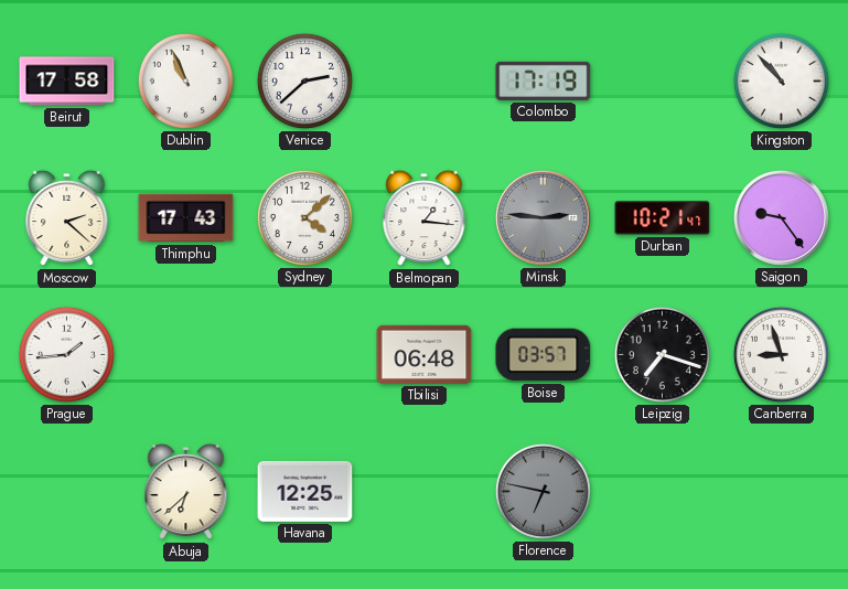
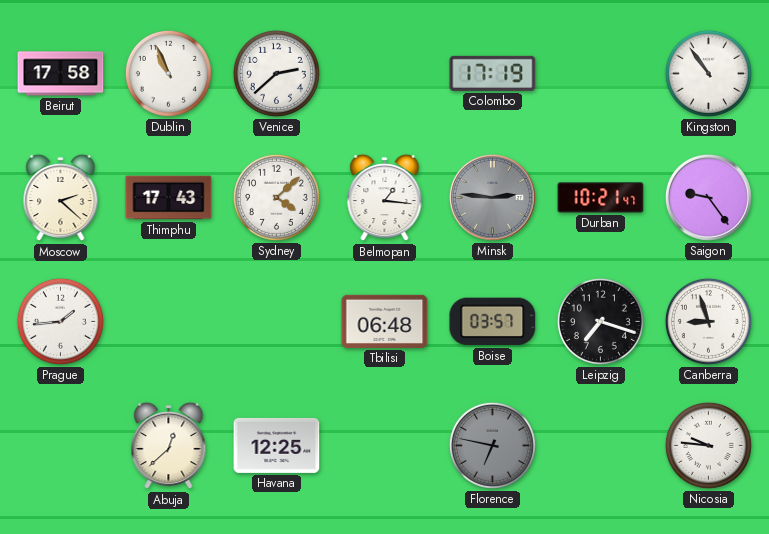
Kingston: 10:53 -> 10:54 (708, 73)
Abuja: 6:38 -> 12:38 (169, 446)
Nicosia: none -> 9:46 (708, 445)
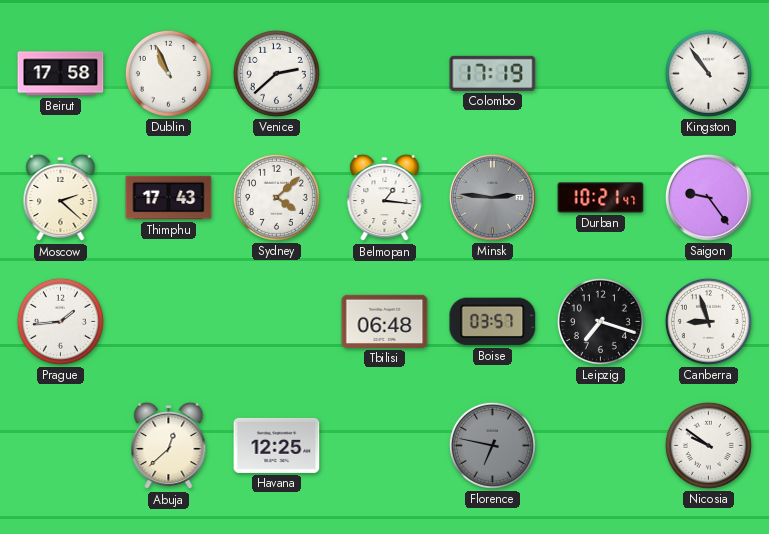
Nicosia: 9:46 -> 9:51 (708, 445)
